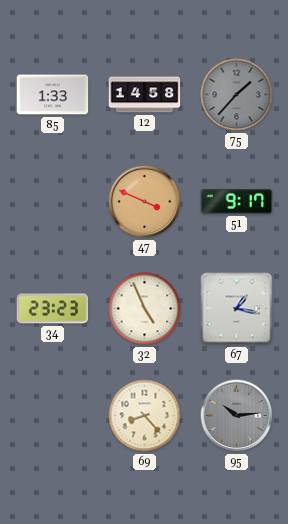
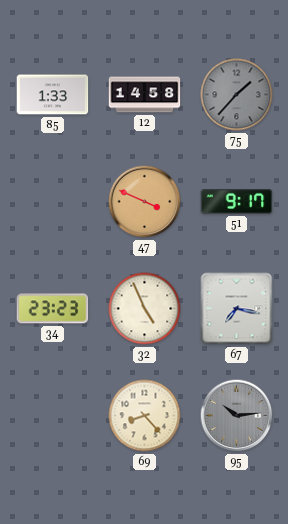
67: 1:17 -> 7:17 (237, 309)
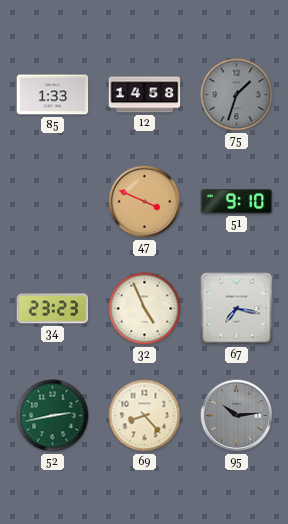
75: 1:37 -> 1:33 (237, 95)
51: 9:17 -> 9:10 (237, 202)
52: none -> 2:43 (53, 416)
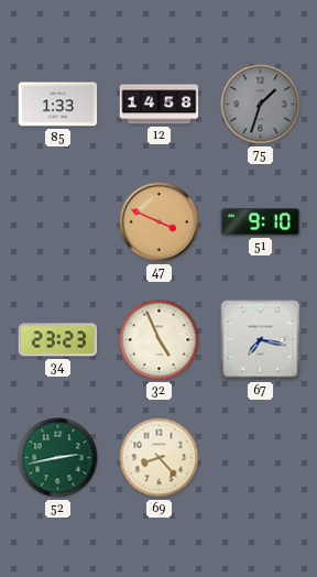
95: 10:14 -> none (237, 416)
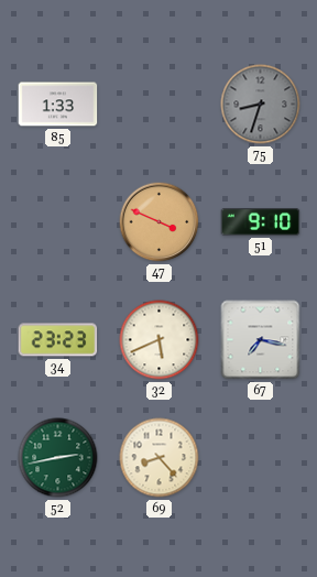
12: 14:58 -> none (160, 105)
75: 1:33 -> 8:33 (261, 105)
32: 4:56 -> 5:41 (160, 340)
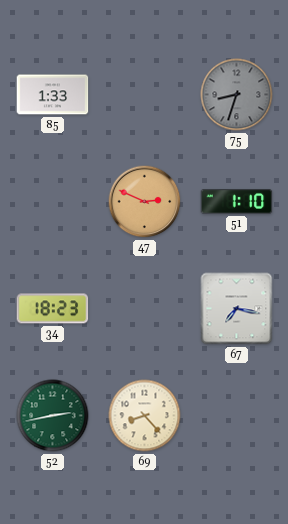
47: 3:49 -> 2:49 (145, 202)
51: 9:10 -> 1:10 (237, 202)
34: 23:23 -> 18:23 (53, 309)
32: 5:41 -> none (160, 340)
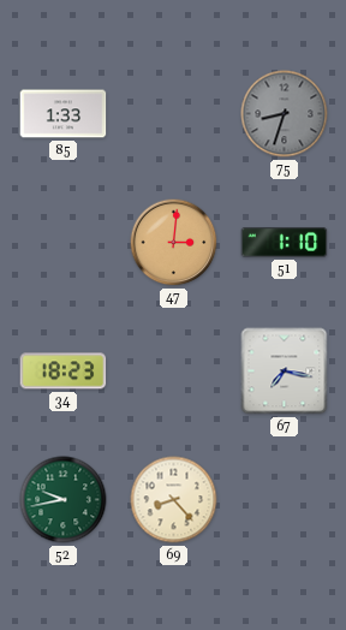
47: 2:49 -> 3:01 (174, 243)
52: 2:43 -> 9:43 (64, 500)
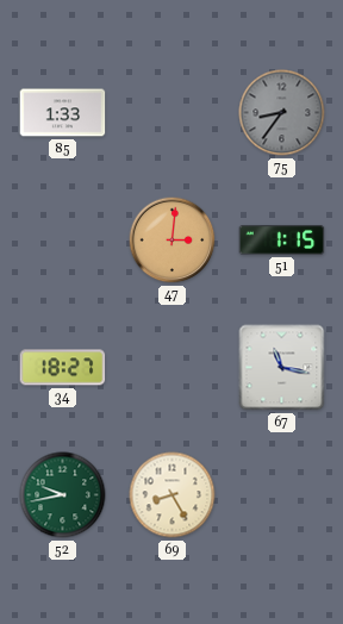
75: 8:33 -> 8:36 (282, 113)
51: 1:10 -> 1:15 (282, 241)
34: 18:23 -> 18:27 (63, 368)
67: 7:17 -> 11:17 (282, 368)
69: 8:23 -> 8:25 (173, 495)
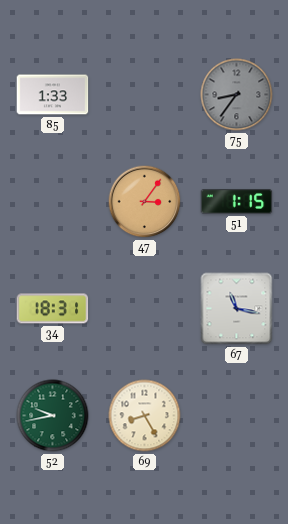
47: 3:01 -> 3:06 (145, 202)
34: 18:27 -> 18:31 (53, 309)
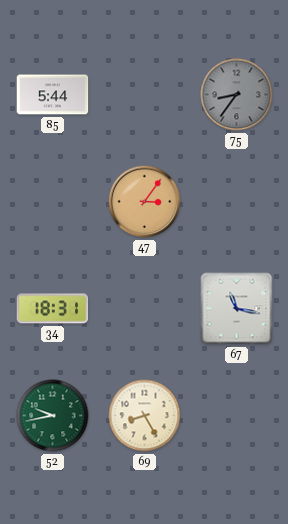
85: 1:33 -> 5:44 (53, 95)
51: 1:15 -> none (237, 202)
